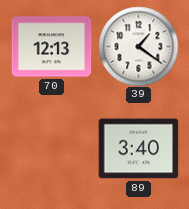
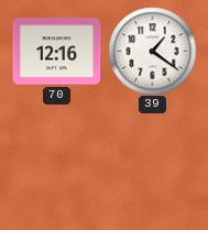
70: 12:13 -> 12:16 (56, 52)
89: 3:40 -> none (138, 149)
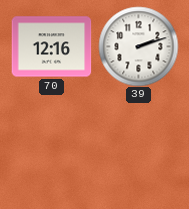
39: 1:21 -> 2:12 (138, 46)
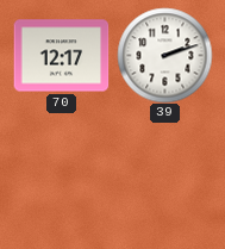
70: 12:16 -> 12:17 (61, 56)
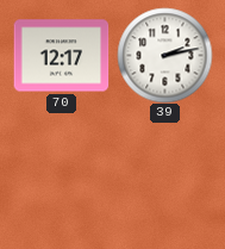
39: 2:12 -> 2:13 (164, 55)
